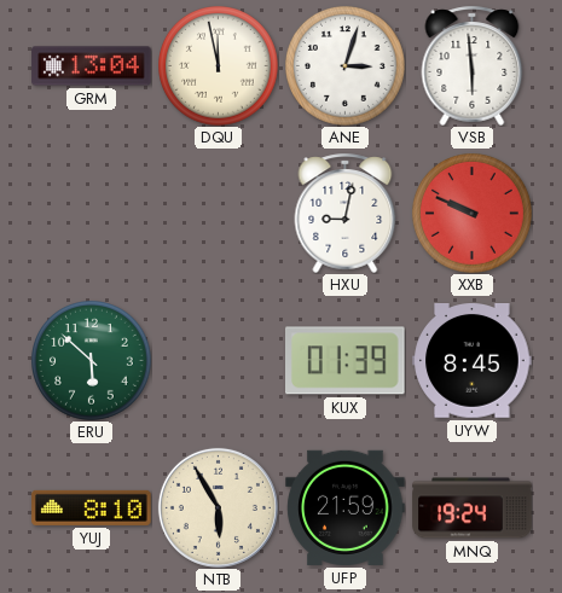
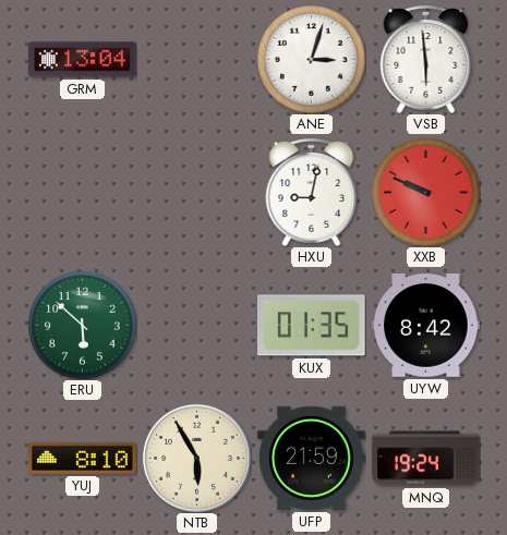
DQU: 11:58 -> none (219, 66)
KUX: 01:39 -> 01:35 (312, 326)
UYW: 8:45 -> 8:42 (426, 326)
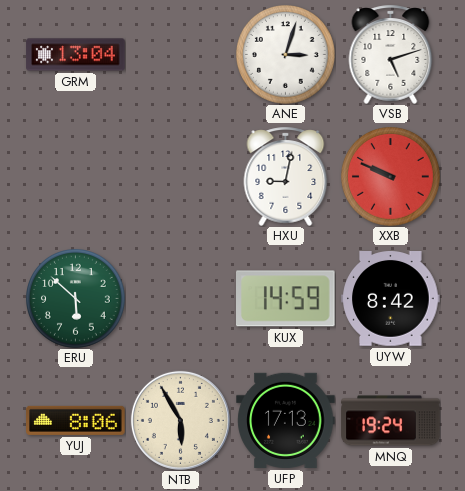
VSB: 5:59 -> 5:12 (391, 54)
KUX: 01:35 -> 14:59 (286, 299)
YUJ: 8:10 -> 8:06 (76, 420)
UFP: 21:59 -> 17:13 (286, 420)
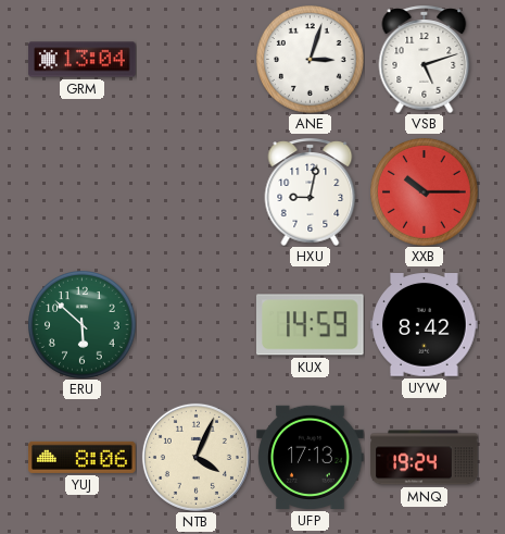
XXB: 9:49 -> 10:15 (425, 193)
NTB: 5:55 -> 4:04 (195, 457)
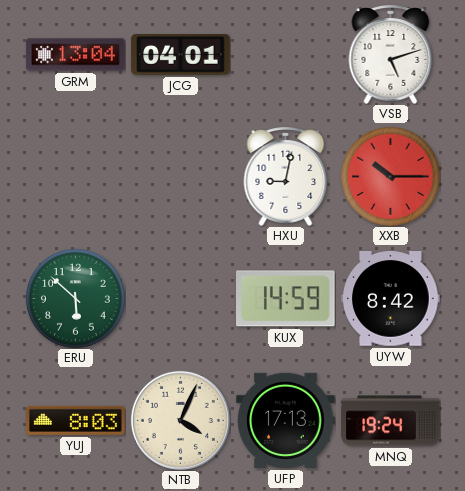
JCG: none -> 04:01 (181, 55)
ANE: 3:03 -> none (311, 60)
YUJ: 8:06 -> 8:03 (76, 420)
